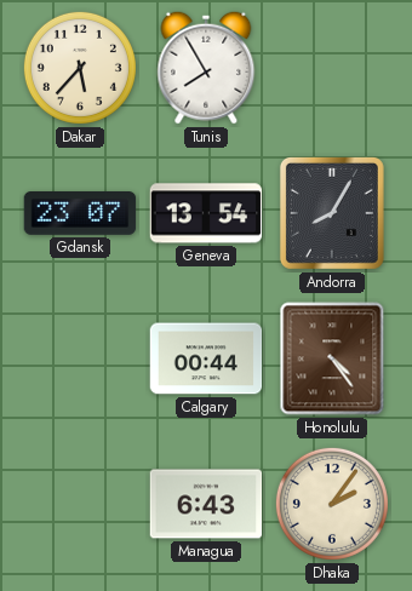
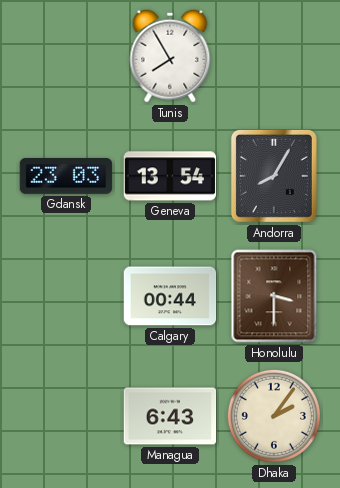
Dakar: 5:37 -> none (80, 68)
Gdansk: 23:07 -> 23:03 (66, 177)
Honolulu: 4:24 -> 3:30 (274, 296)
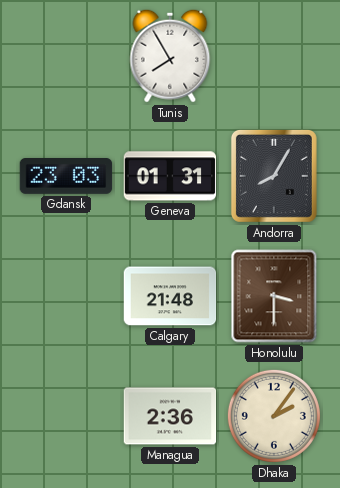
Geneva: 13:54 -> 01:31 (170, 176)
Calgary: 00:44 -> 21:48 (170, 296)
Managua: 6:43 -> 2:36 (170, 416)
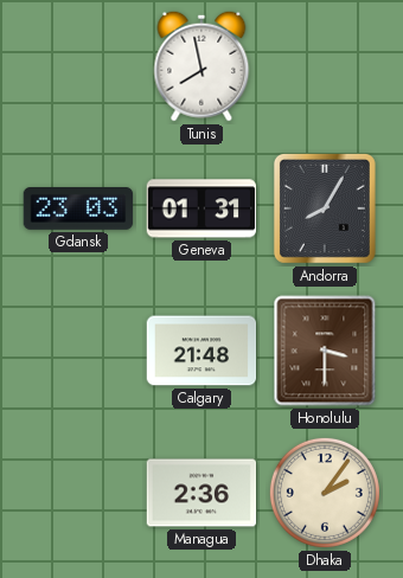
Tunis: 7:55 -> 7:58 (201, 66)
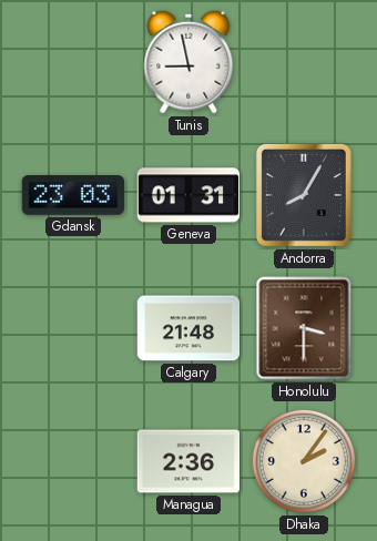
Tunis: 7:58 -> 8:58 (188, 62)
